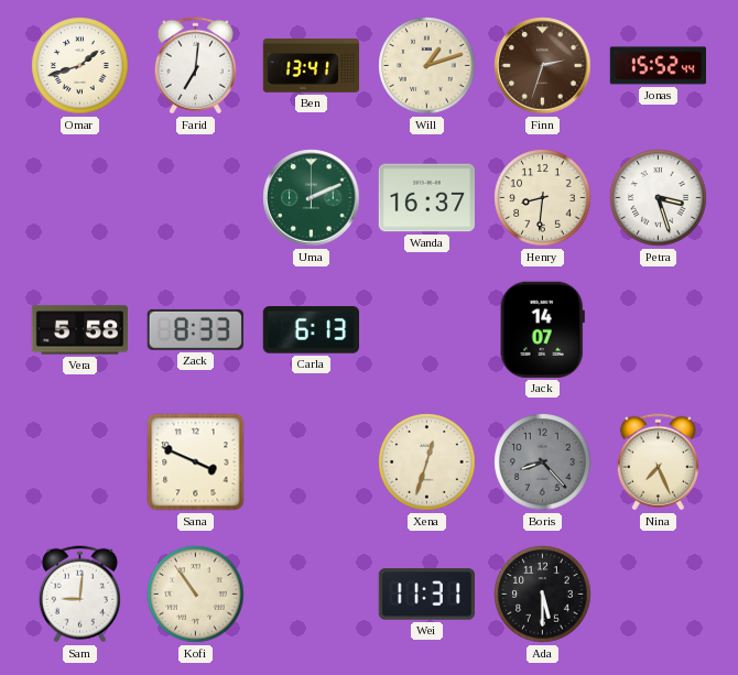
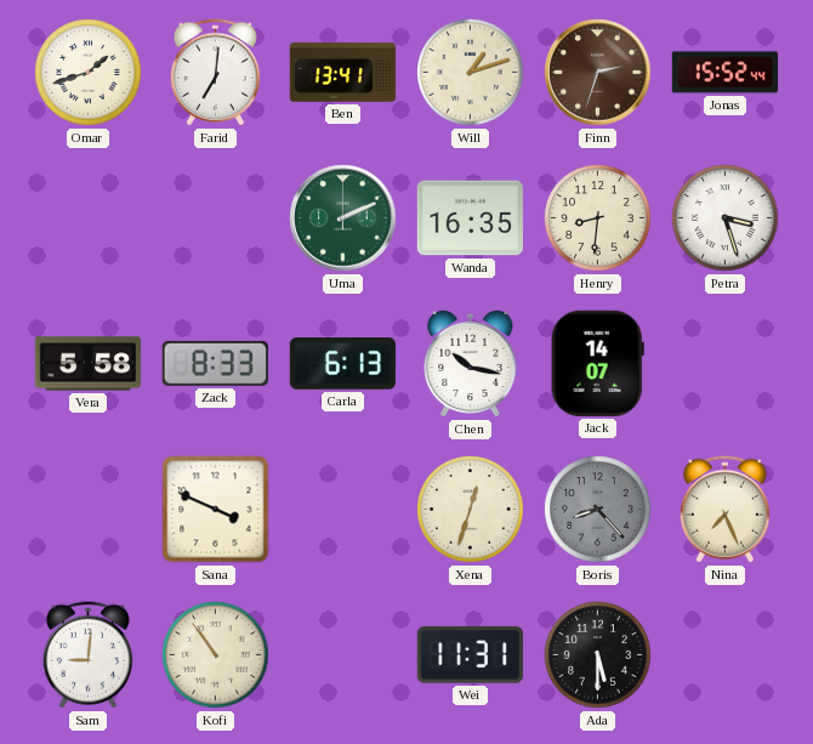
Wanda: 16:37 -> 16:35 (470, 218)
Chen: none -> 10:17 (471, 363)
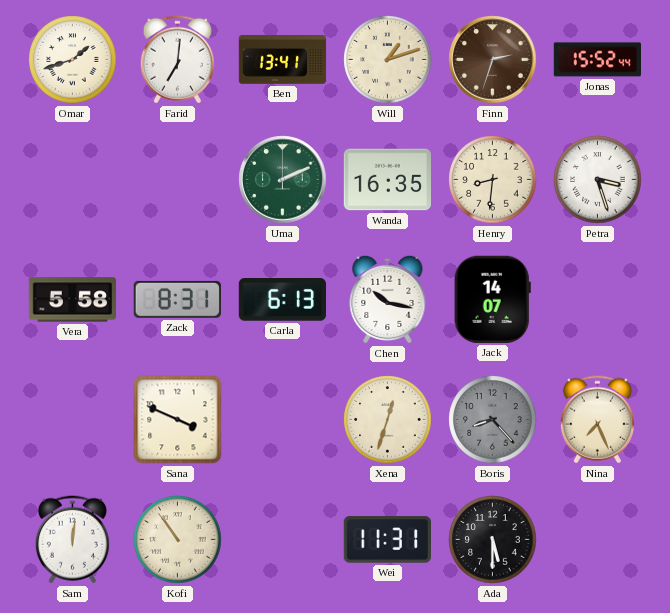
Zack: 8:33 -> 8:31 (177, 299)
Sam: 9:01 -> 12:01 (72, 540)
